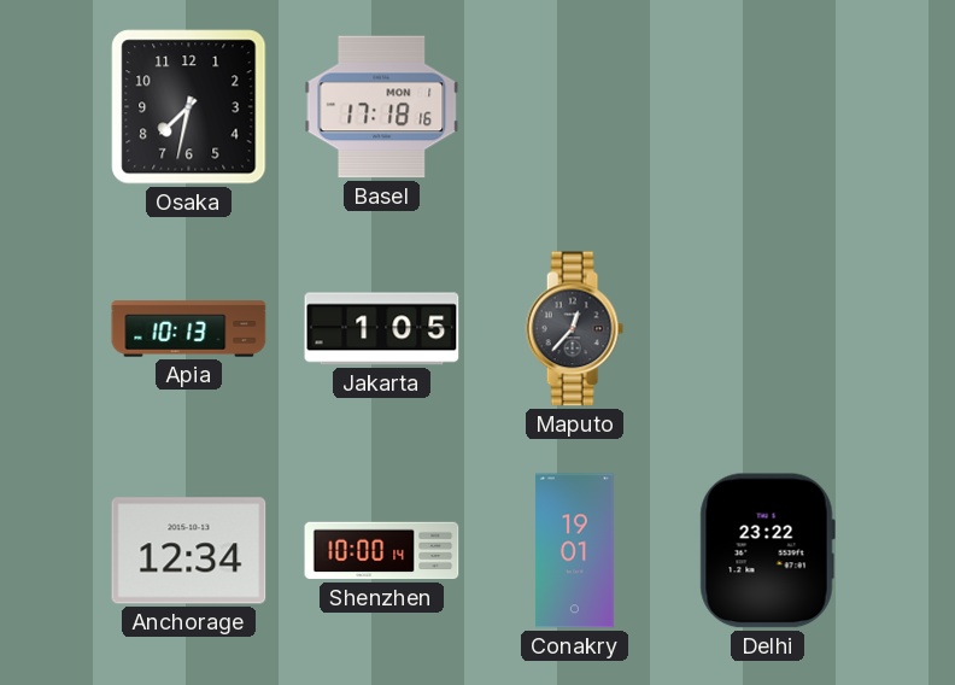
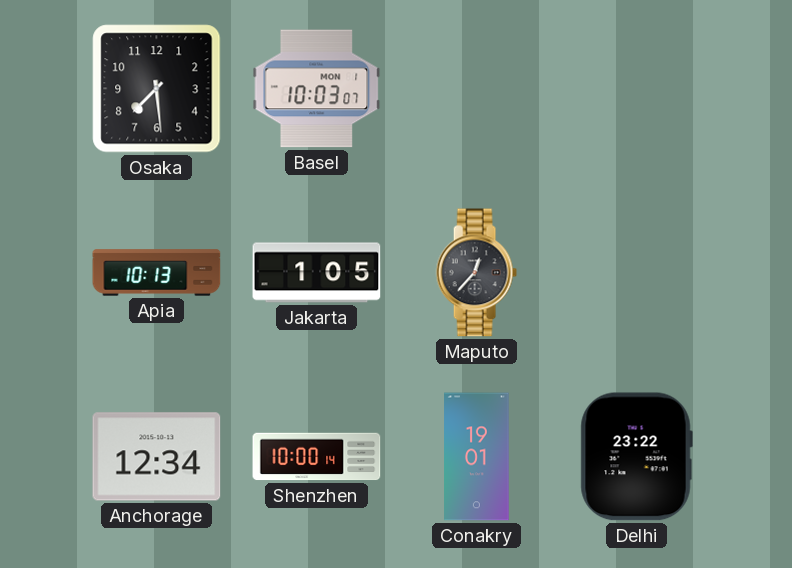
Osaka: 7:32 -> 7:29 (157, 89)
Basel: 17:18 -> 10:03 (317, 89)
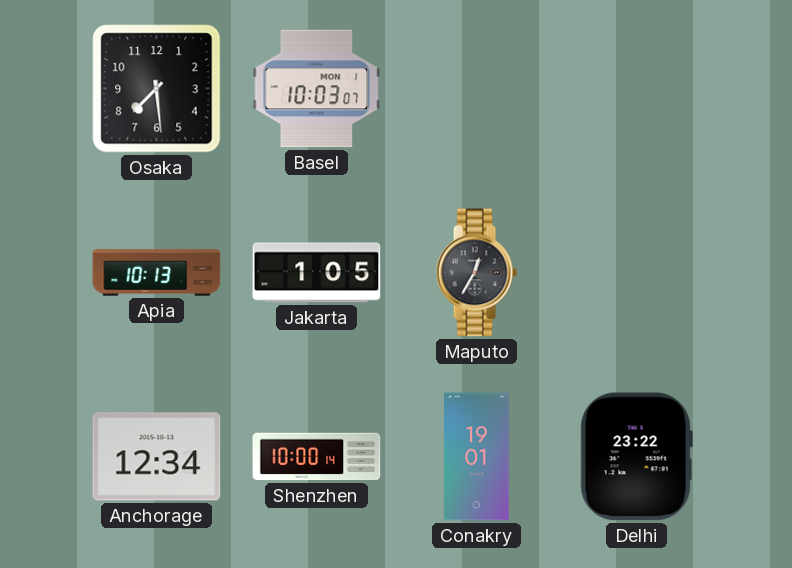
Maputo: 12:37 -> 12:35 (476, 273)
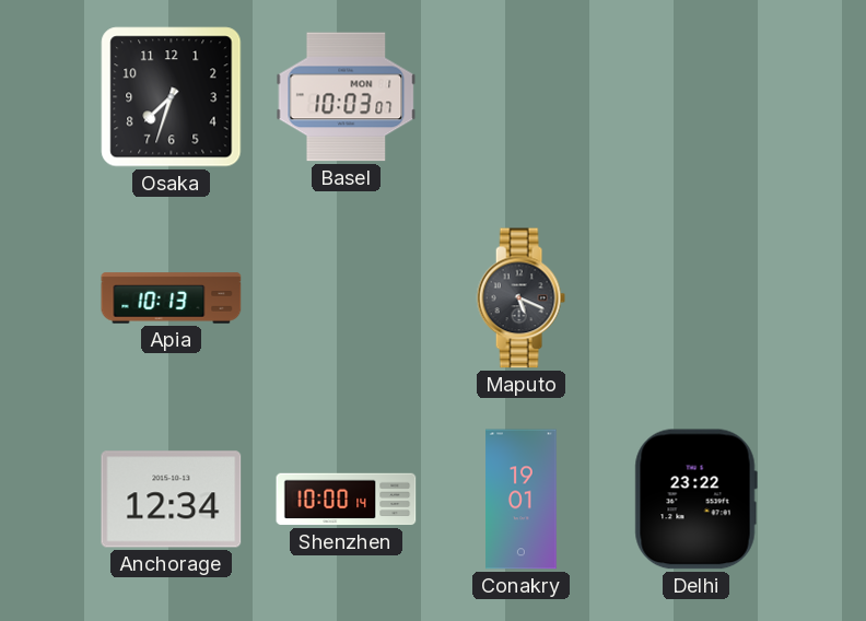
Osaka: 7:29 -> 7:33 (172, 97)
Jakarta: 1:05 -> none (317, 273)
Maputo: 12:35 -> 5:19 (520, 298)
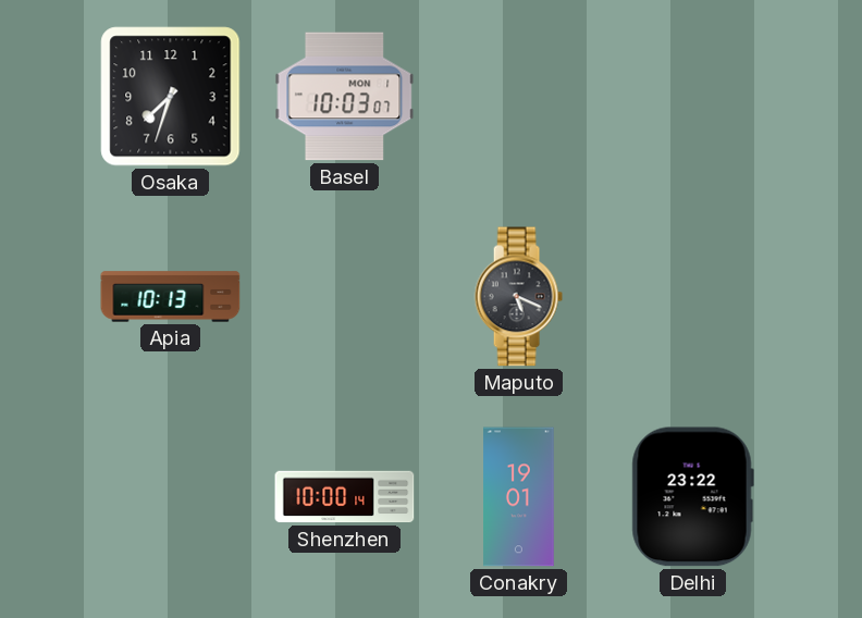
Anchorage: 12:34 -> none (172, 500)
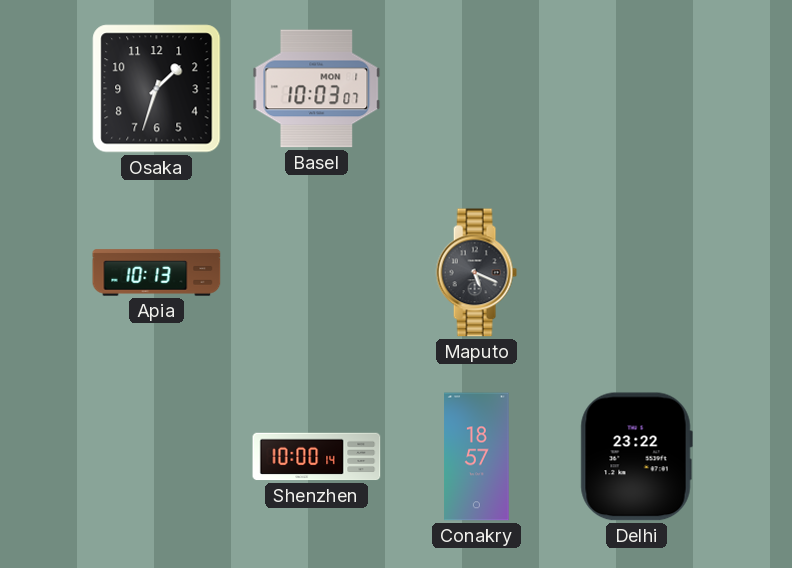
Osaka: 7:33 -> 1:33 (157, 89)
Conakry: 19:01 -> 18:57 (477, 457)
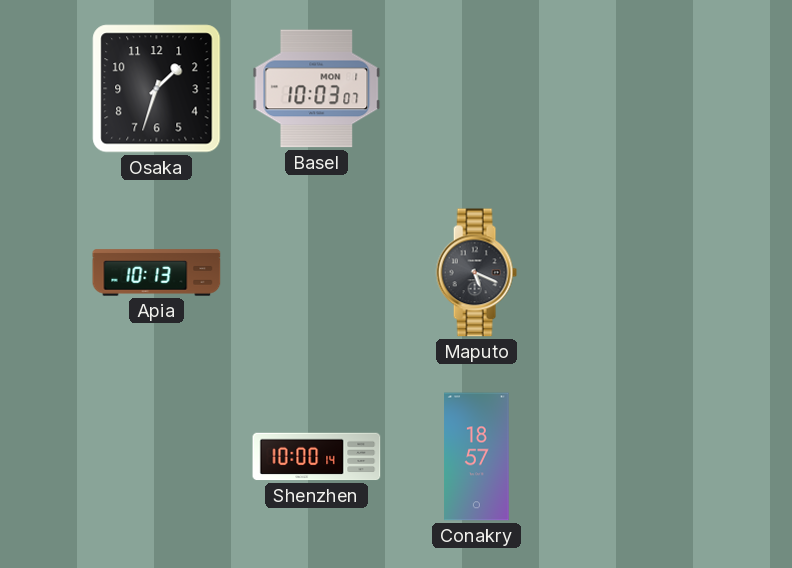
Delhi: 23:22 -> none (636, 457)
